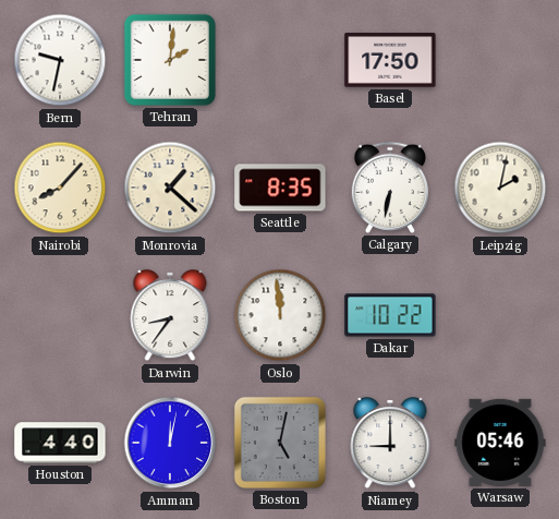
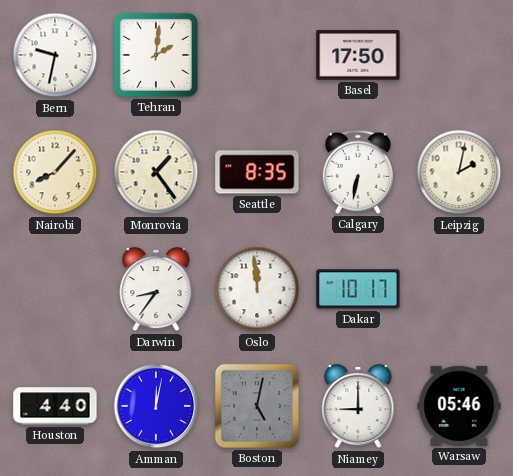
Monrovia: 1:22 -> 1:24 (156, 172)
Dakar: 10:22 -> 10:17 (358, 289)
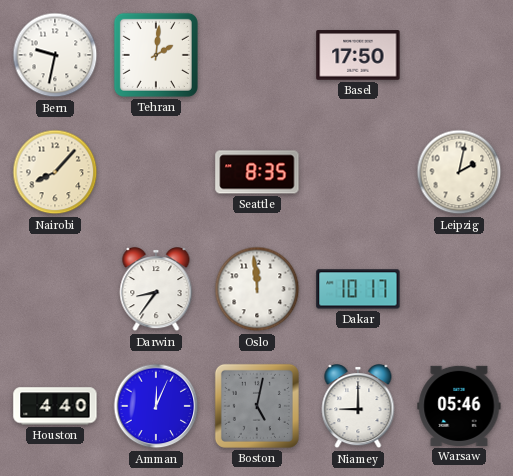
Monrovia: 1:24 -> none (156, 172)
Calgary: 6:32 -> none (358, 172)
Amman: 12:02 -> 12:04 (156, 406)
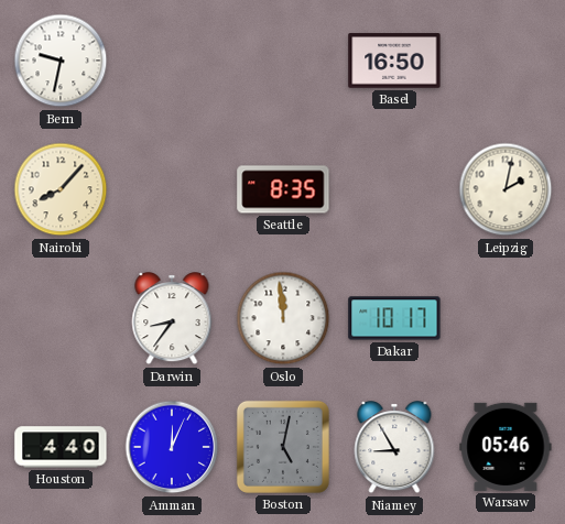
Tehran: 2:01 -> none (156, 55)
Basel: 17:50 -> 16:50 (394, 61)
Niamey: 9:00 -> 8:55 (394, 448)
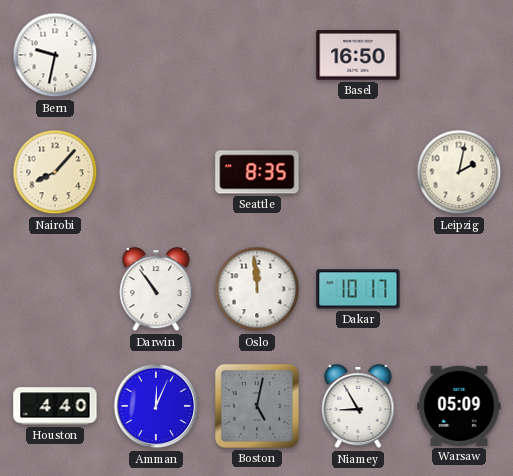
Darwin: 8:36 -> 10:54 (156, 290)
Warsaw: 05:46 -> 05:09 (459, 406)
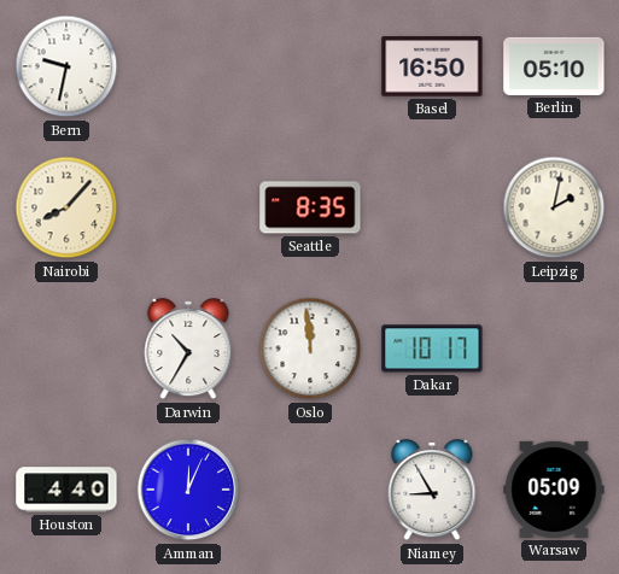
Berlin: none -> 05:10 (554, 66)
Darwin: 10:54 -> 10:35 (188, 350)
Boston: 5:02 -> none (257, 406)
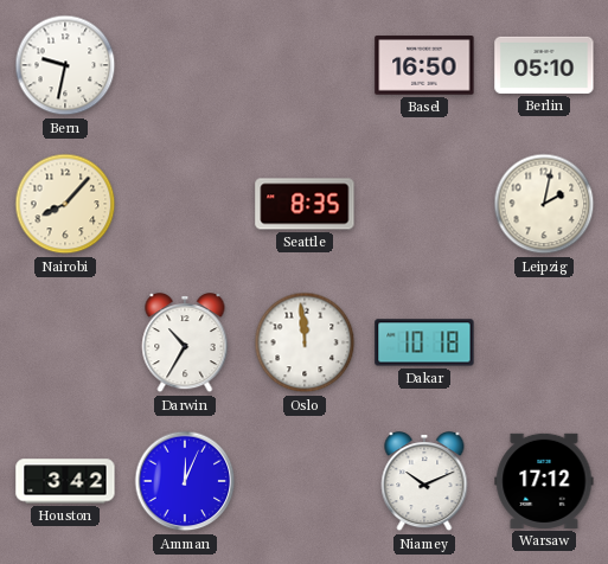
Dakar: 10:17 -> 10:18 (424, 342)
Houston: 4:40 -> 3:42 (65, 481)
Niamey: 8:55 -> 10:11 (424, 482)
Warsaw: 05:09 -> 17:12 (544, 481)
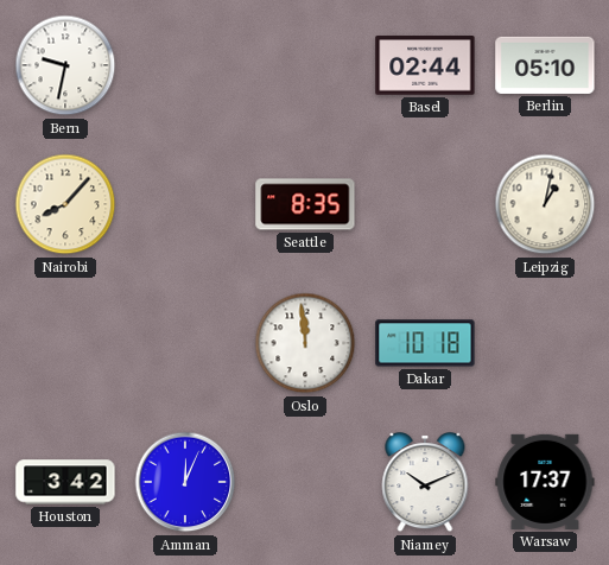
Basel: 16:50 -> 02:44 (425, 65)
Leipzig: 2:02 -> 1:02 (545, 204)
Darwin: 10:35 -> none (185, 344)
Warsaw: 17:12 -> 17:37 (545, 482)
